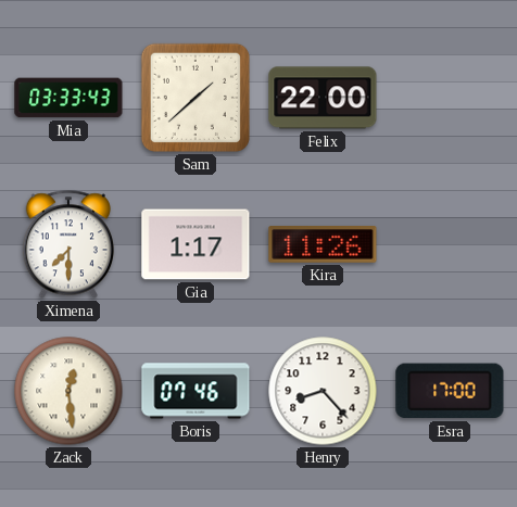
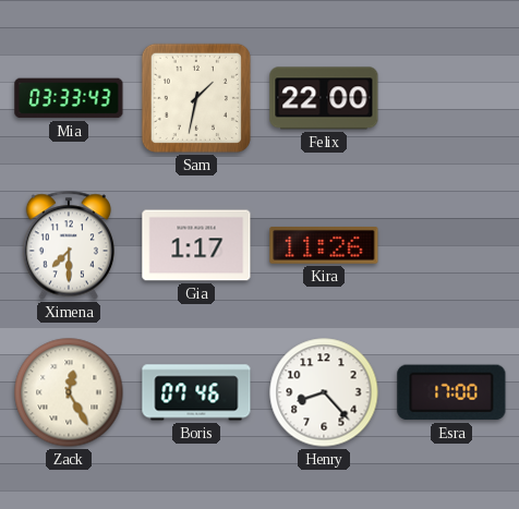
Sam: 1:38 -> 1:32 (196, 98)
Zack: 12:29 -> 12:25 (69, 392)
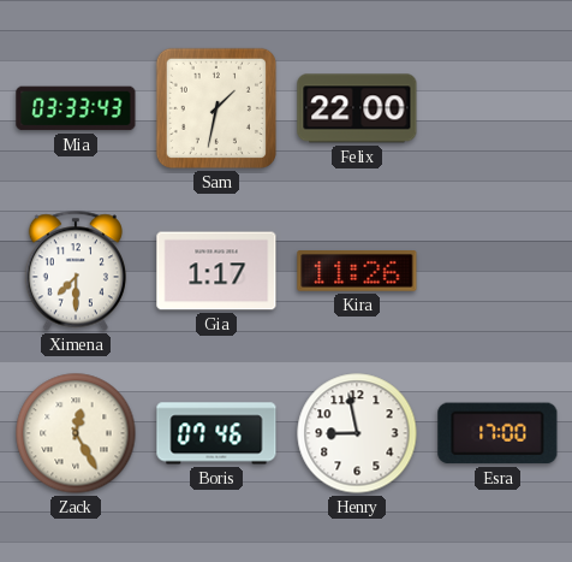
Henry: 8:23 -> 8:58 (357, 433)
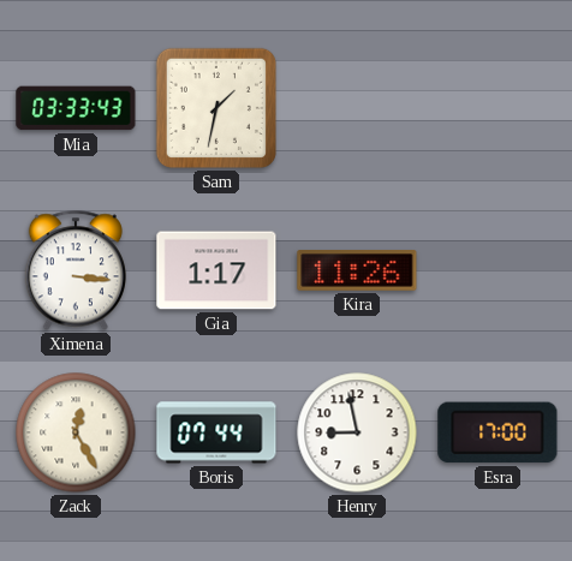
Felix: 22:00 -> none (357, 108)
Ximena: 7:30 -> 3:16 (75, 270)
Boris: 07:46 -> 07:44 (216, 432)
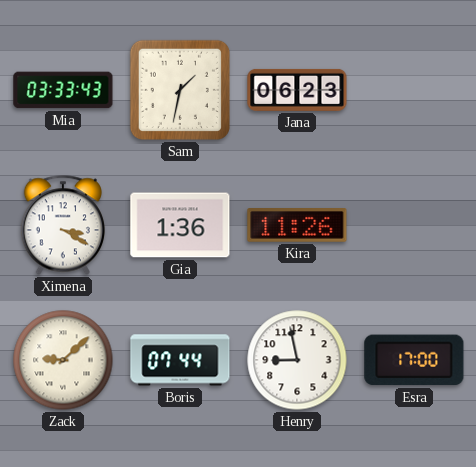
Jana: none -> 06:23 (297, 90)
Ximena: 3:16 -> 3:20 (62, 225)
Gia: 1:17 -> 1:36 (180, 225)
Zack: 12:25 -> 9:08 (63, 360)
